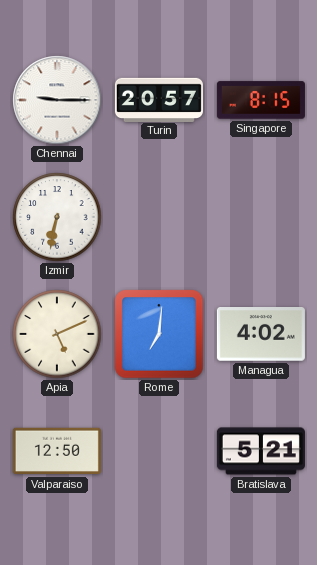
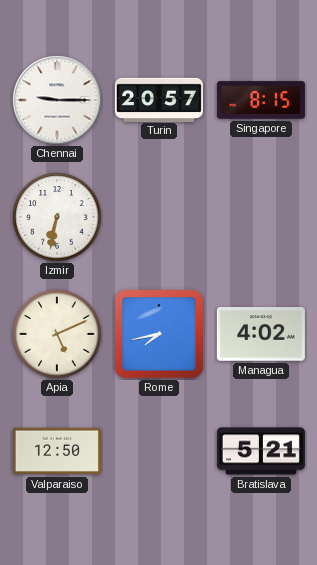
Rome: 7:01 -> 7:43 (159, 334)
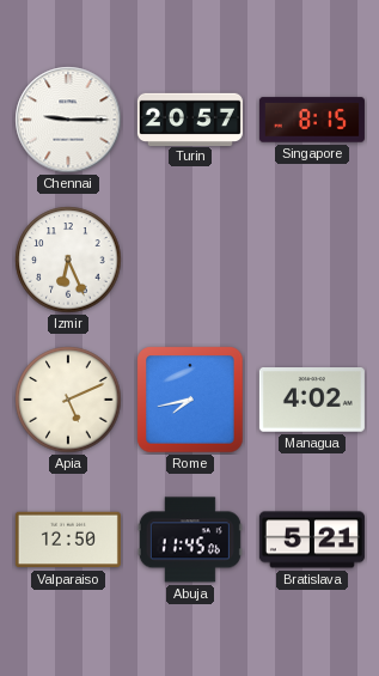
Izmir: 6:32 -> 6:26 (68, 260)
Abuja: none -> 11:45 (190, 540)
